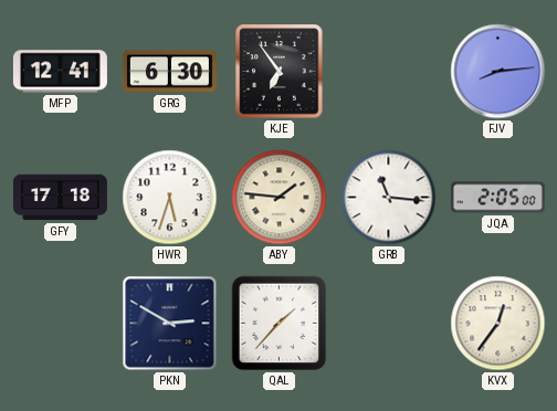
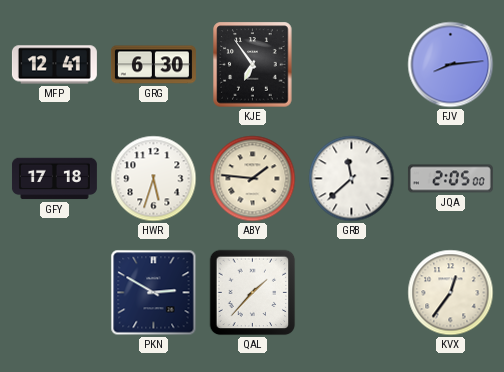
GRB: 11:16 -> 11:38 (352, 179)
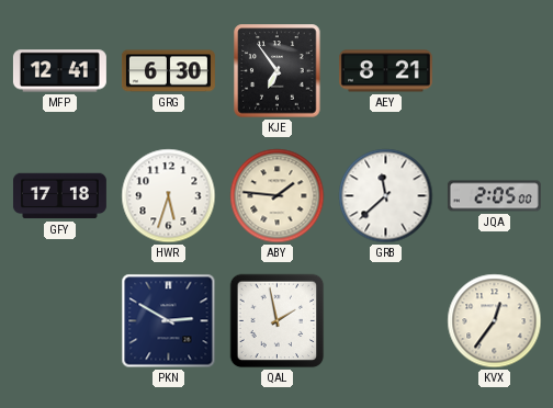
AEY: none -> 8:21 (385, 71)
FJV: 8:14 -> none (451, 65)
QAL: 1:37 -> 1:58 (278, 321)
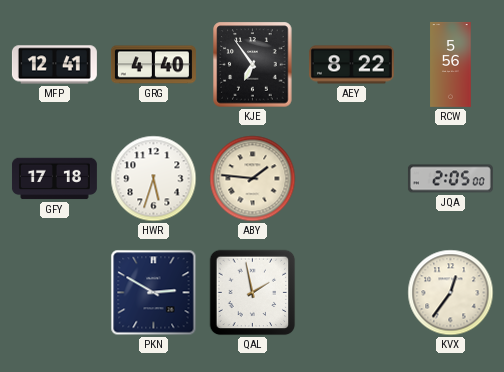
GRG: 6:30 -> 4:40 (153, 65)
AEY: 8:21 -> 8:22 (351, 65)
RCW: none -> 5:56 (451, 64)
GRB: 11:38 -> none (386, 196)
